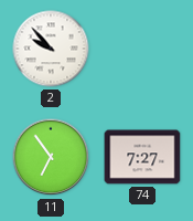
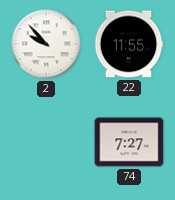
22: none -> 11:55 (129, 44)
11: 6:54 -> none (51, 157)
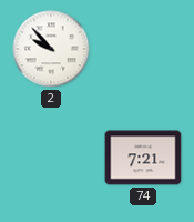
22: 11:55 -> none (129, 44)
74: 7:27 -> 7:21 (143, 158)
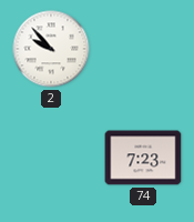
74: 7:21 -> 7:23 (143, 158)
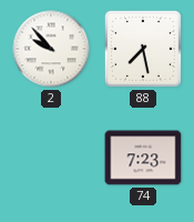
88: none -> 7:28 (143, 49)
